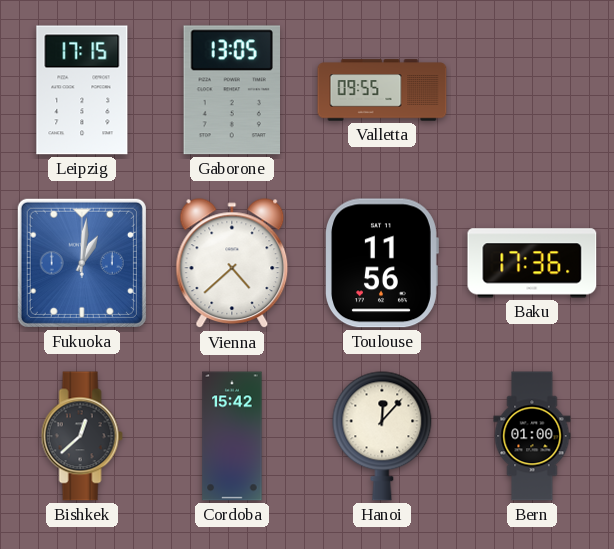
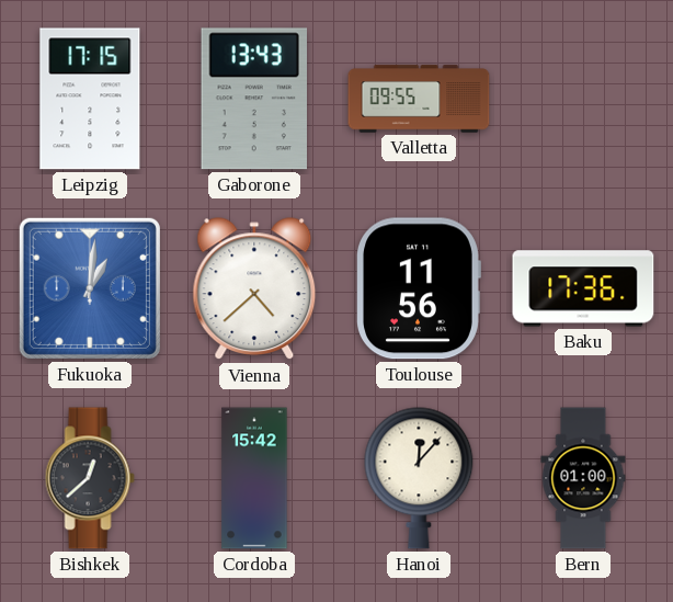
Gaborone: 13:05 -> 13:43 (253, 99)
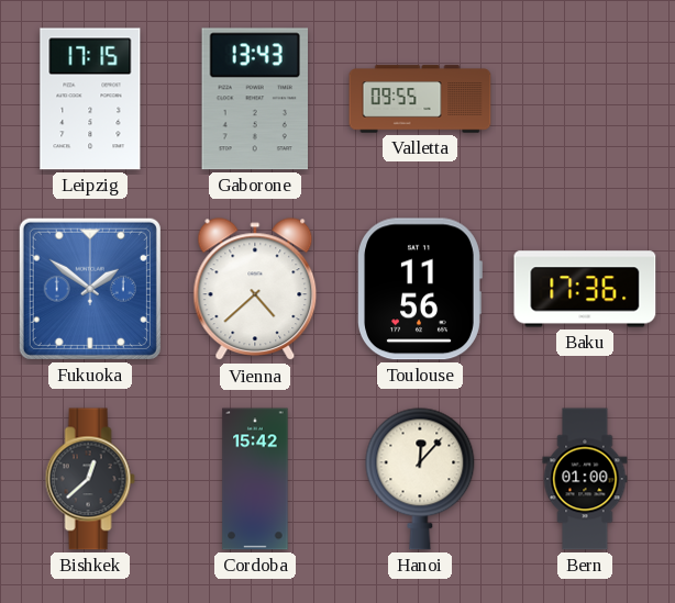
Fukuoka: 1:01 -> 1:51 (90, 289)
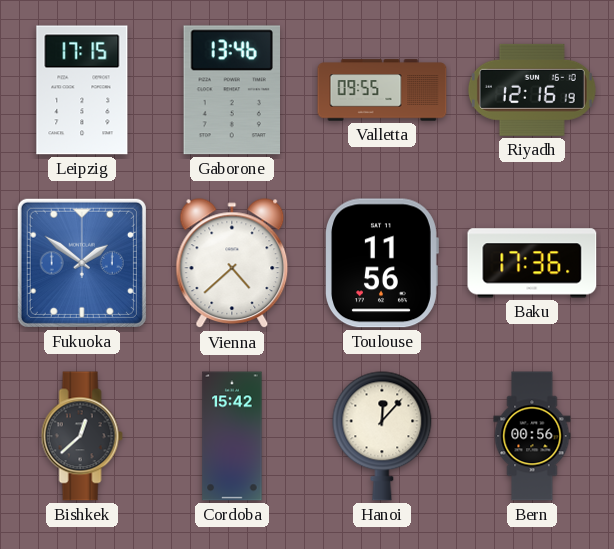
Gaborone: 13:43 -> 13:46 (231, 90)
Riyadh: none -> 12:16 (532, 90)
Bern: 01:00 -> 00:56 (532, 436)
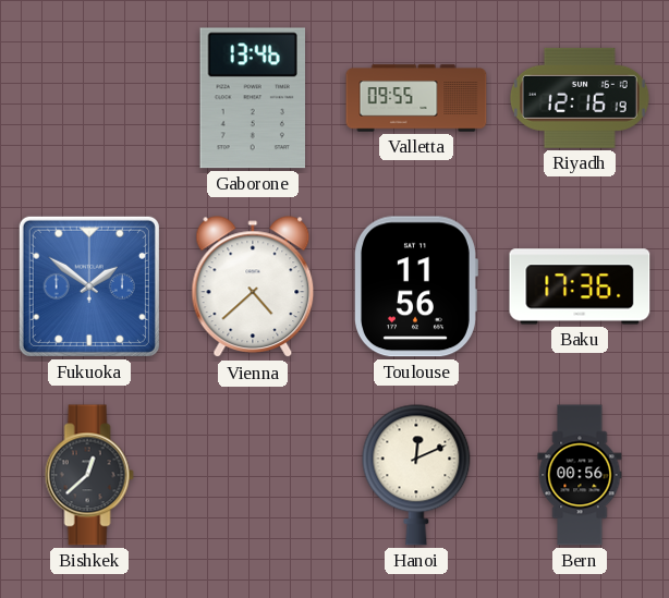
Leipzig: 17:15 -> none (82, 90)
Cordoba: 15:42 -> none (232, 436)
Hanoi: 12:07 -> 12:11 (416, 475)
